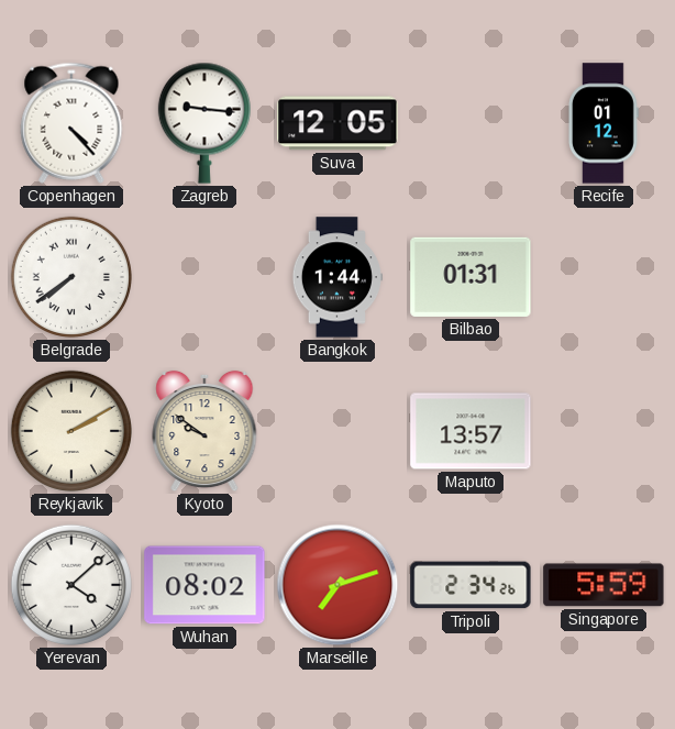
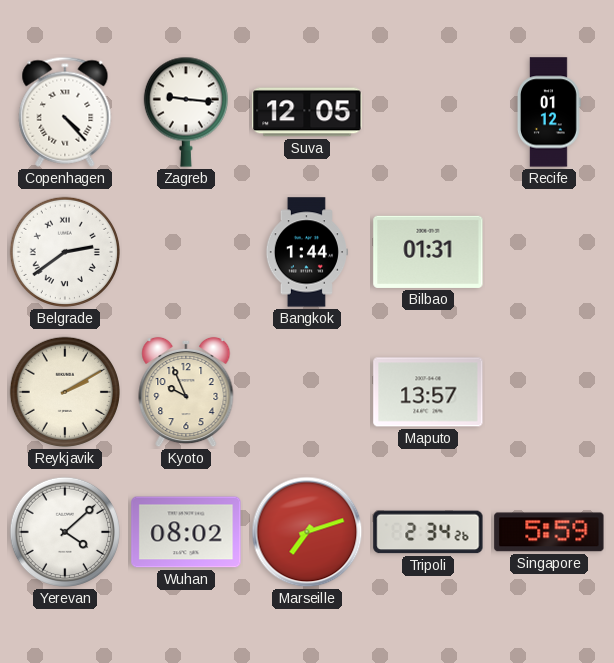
Belgrade: 7:39 -> 2:39 (65, 252)
Kyoto: 9:51 -> 9:56 (186, 392)
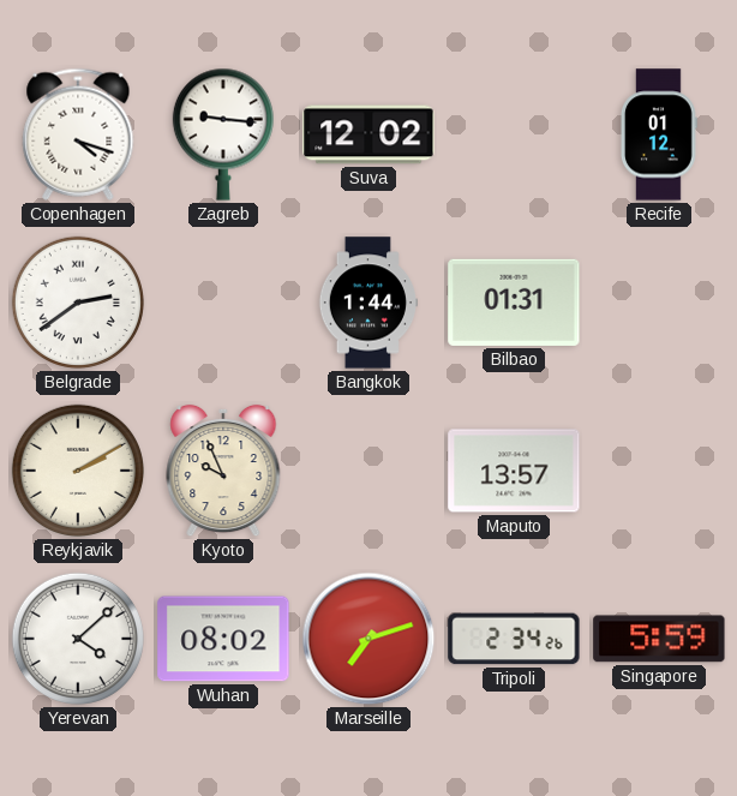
Copenhagen: 4:23 -> 4:18 (78, 134)
Suva: 12:05 -> 12:02 (368, 134)
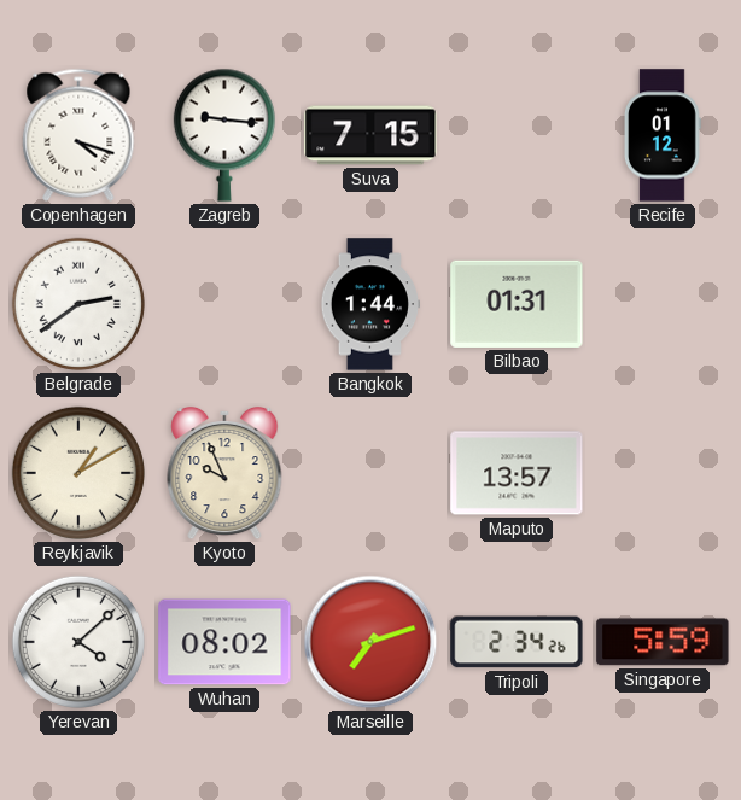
Suva: 12:02 -> 7:15 (370, 135)
Reykjavik: 2:10 -> 1:10 (78, 473)
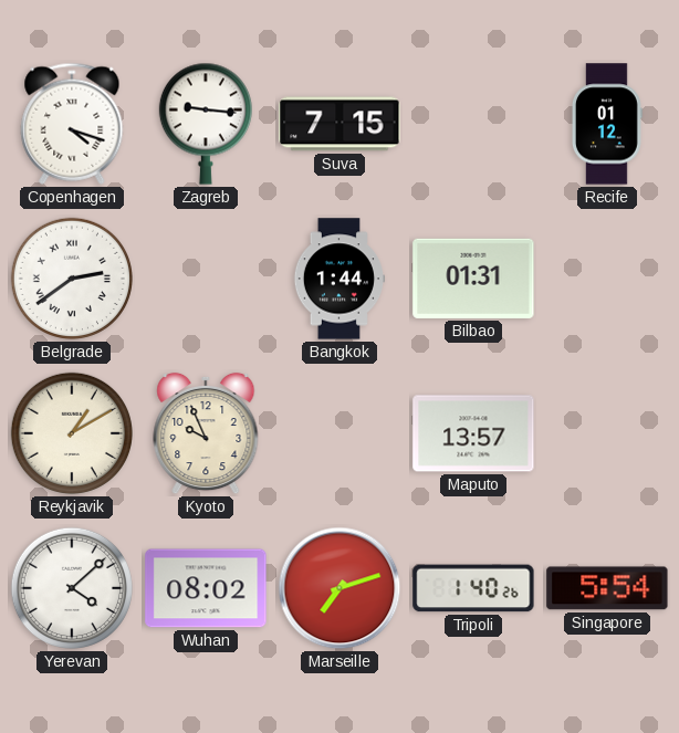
Tripoli: 2:34 -> 1:40 (473, 588)
Singapore: 5:59 -> 5:54 (607, 588)
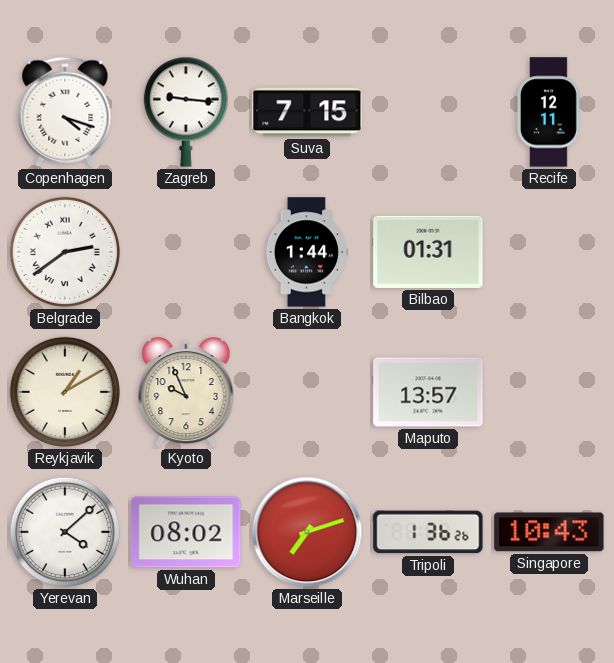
Recife: 01:12 -> 12:11 (549, 112)
Tripoli: 1:40 -> 1:36 (428, 532)
Singapore: 5:54 -> 10:43 (549, 532)
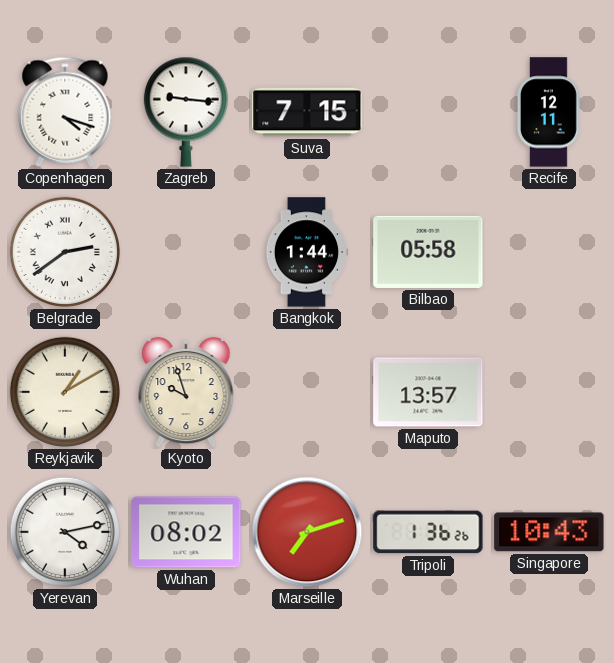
Bilbao: 01:31 -> 05:58 (428, 252)
Kyoto: 9:56 -> 9:57 (186, 392)
Yerevan: 4:08 -> 4:13 (65, 532)
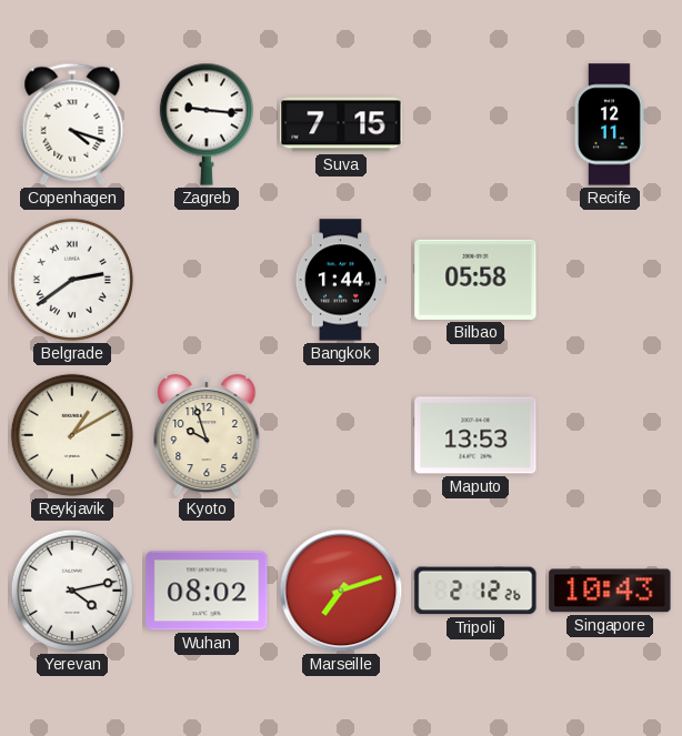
Maputo: 13:57 -> 13:53 (475, 435)
Tripoli: 1:36 -> 2:12 (475, 591)
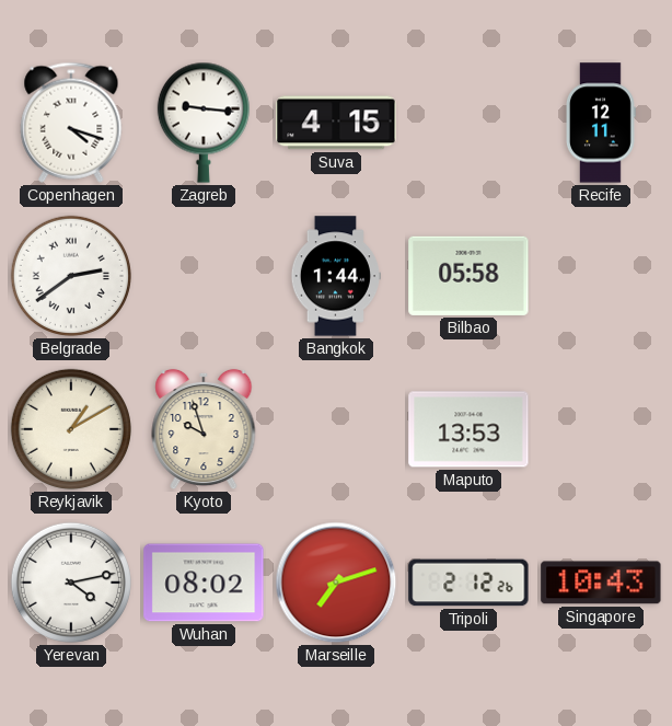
Suva: 7:15 -> 4:15 (336, 123)
